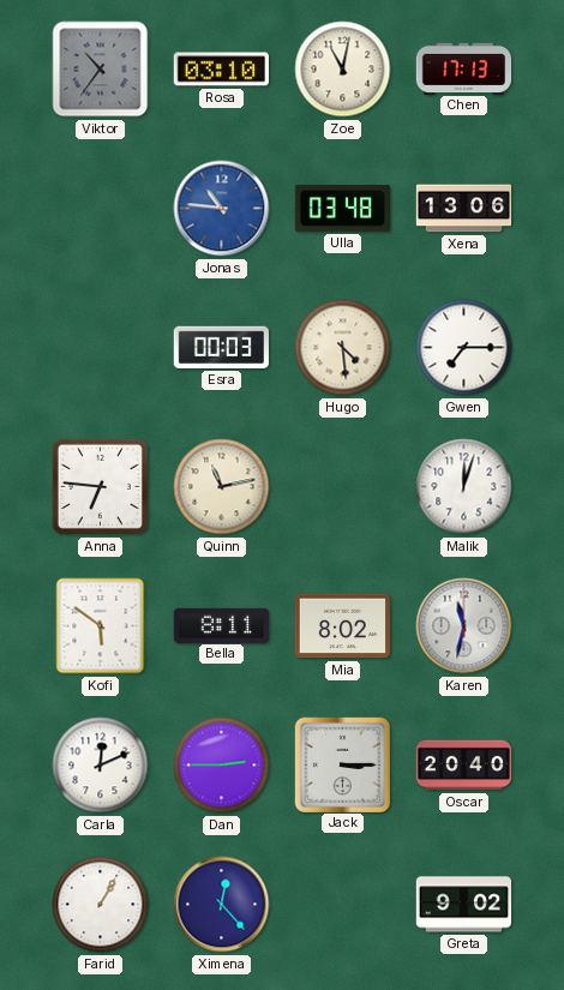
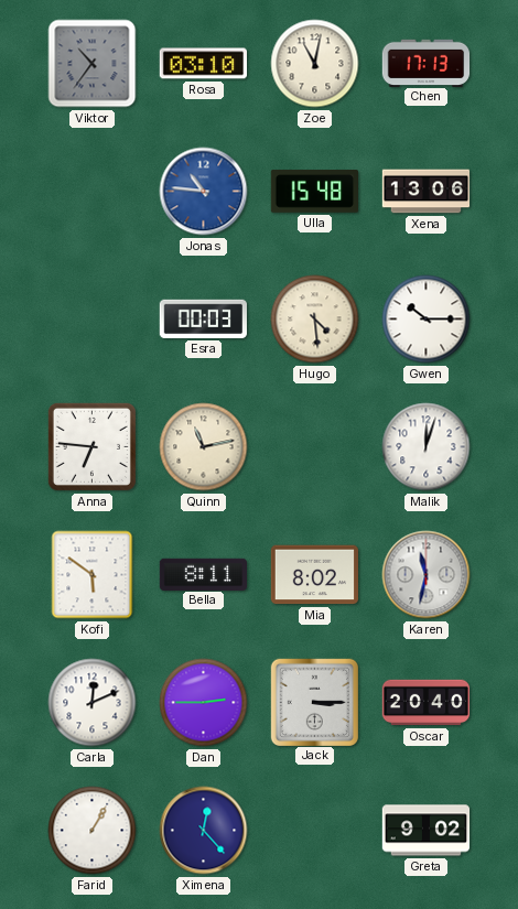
Ulla: 03:48 -> 15:48 (314, 192)
Gwen: 7:15 -> 10:15 (427, 320)
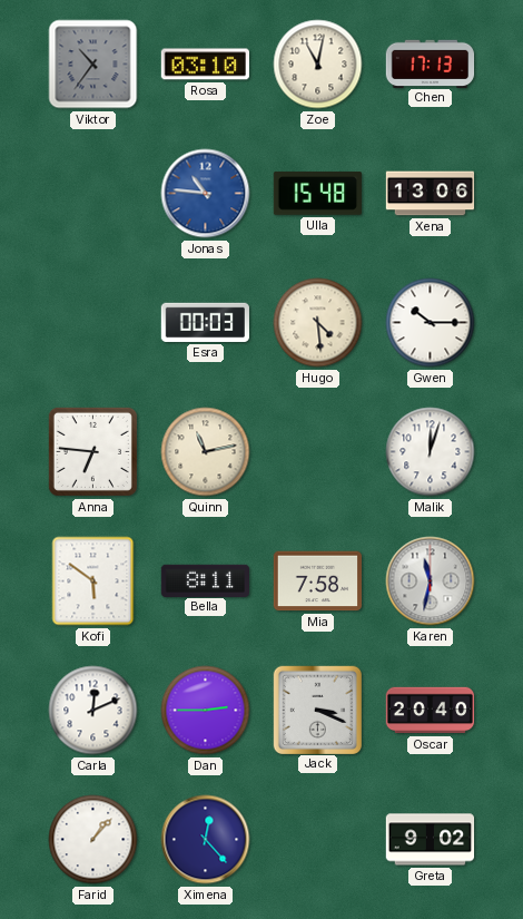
Mia: 8:02 -> 7:58 (317, 581)
Jack: 3:15 -> 3:19 (317, 710)
Farid: 1:05 -> 1:07 (93, 840)
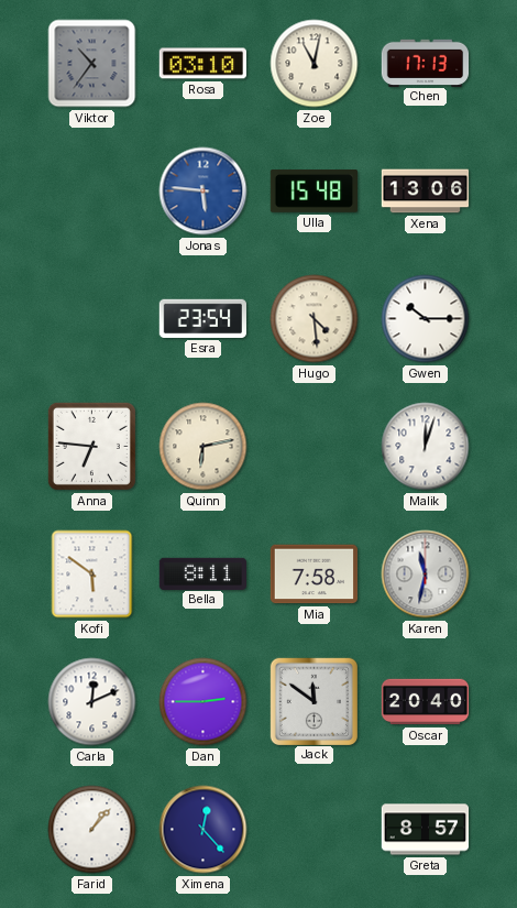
Jonas: 10:46 -> 5:46 (204, 192)
Esra: 00:03 -> 23:54 (202, 318)
Quinn: 11:13 -> 6:13 (204, 447)
Jack: 3:19 -> 11:51 (313, 701)
Greta: 9:02 -> 8:57 (426, 830)
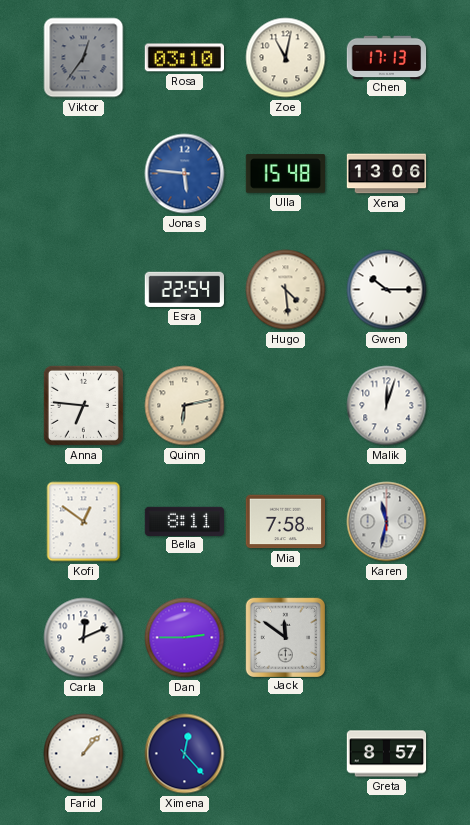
Viktor: 10:36 -> 12:36 (84, 58)
Esra: 23:54 -> 22:54 (184, 289)
Kofi: 5:51 -> 12:51 (84, 522)
Oscar: 20:40 -> none (426, 702)
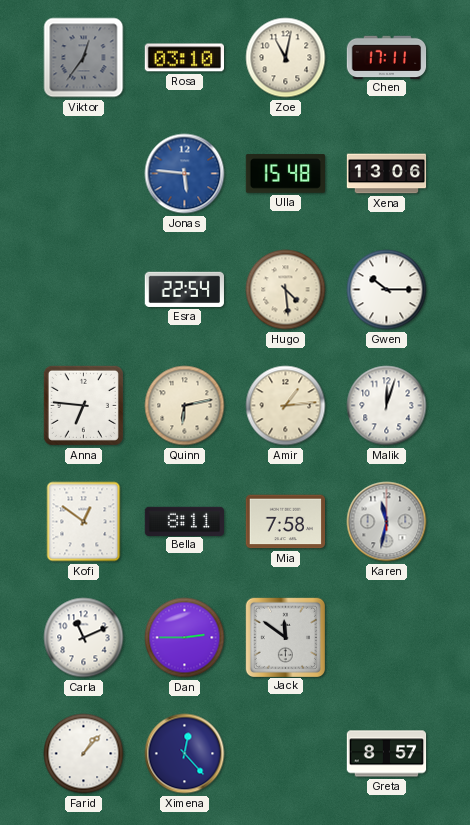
Chen: 17:13 -> 17:11 (387, 57)
Amir: none -> 1:14 (286, 406)
Carla: 12:11 -> 11:11 (84, 638)
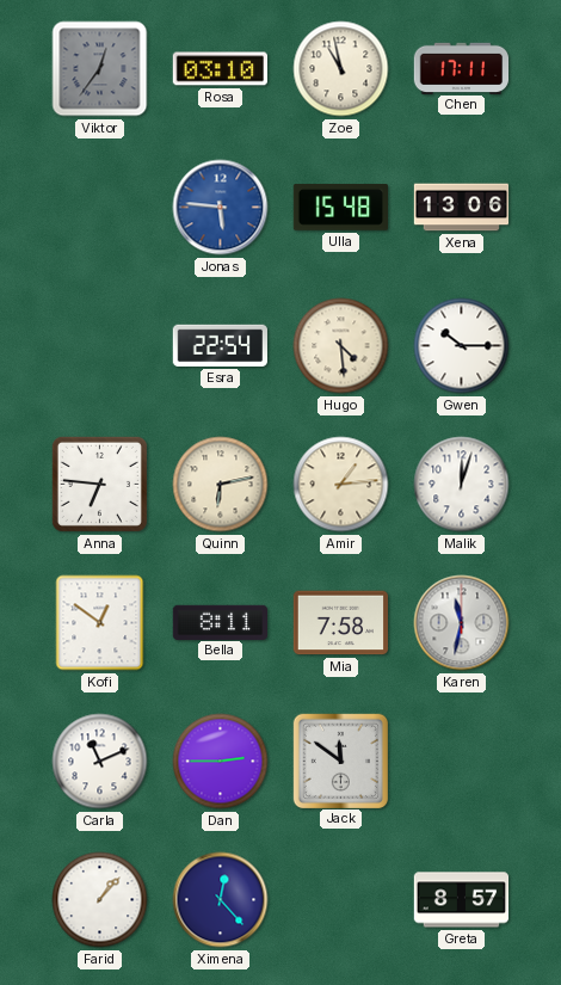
Zoe: 11:02 -> 10:58 (341, 69)
